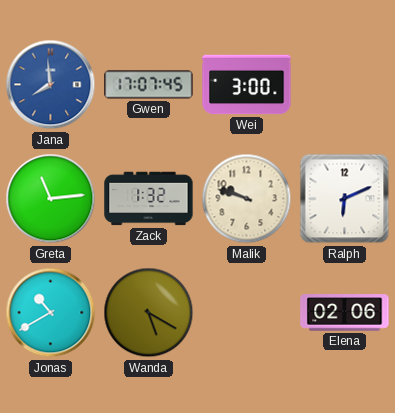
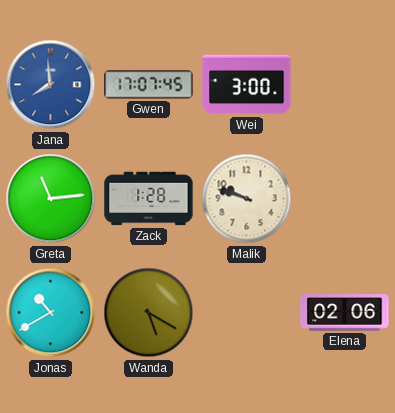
Zack: 1:32 -> 1:28 (149, 199)
Ralph: 6:11 -> none (345, 199)
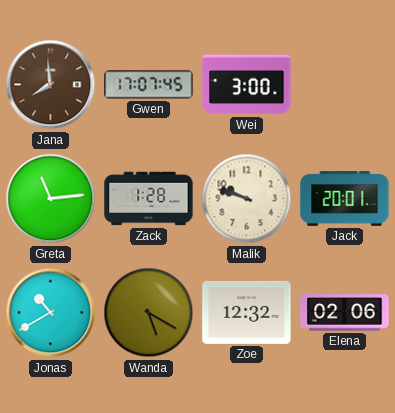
Jana dial: blue -> brown (51, 85)
Jack: none -> 20:01 (345, 199)
Zoe: none -> 12:32 (247, 312)
